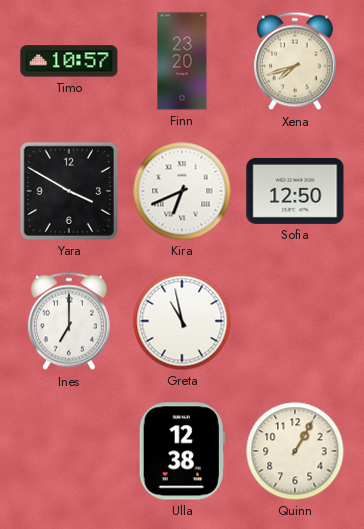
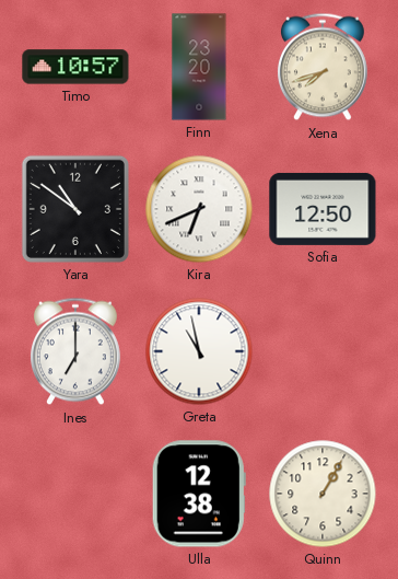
Yara: 3:50 -> 10:51 (75, 209)
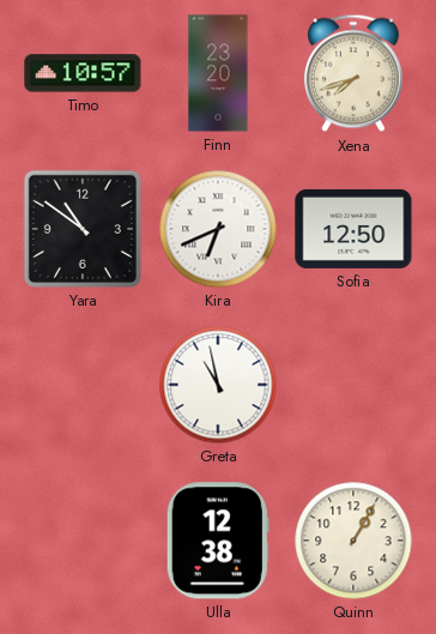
Ines: 7:00 -> none (75, 351)
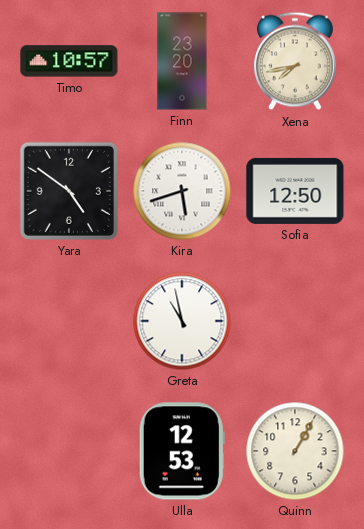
Xena: 7:42 -> 7:43 (295, 61)
Yara: 10:51 -> 4:51 (69, 191)
Kira: 6:41 -> 5:42 (182, 191)
Ulla: 12:38 -> 12:53 (182, 451)
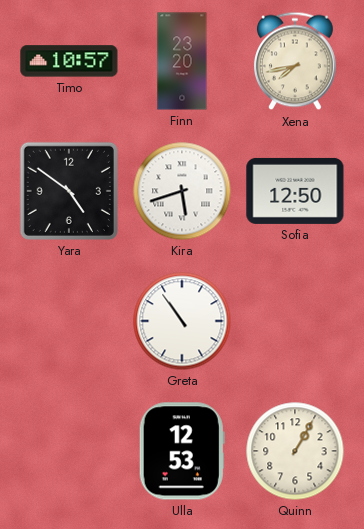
Greta: 10:58 -> 10:54 (182, 321)
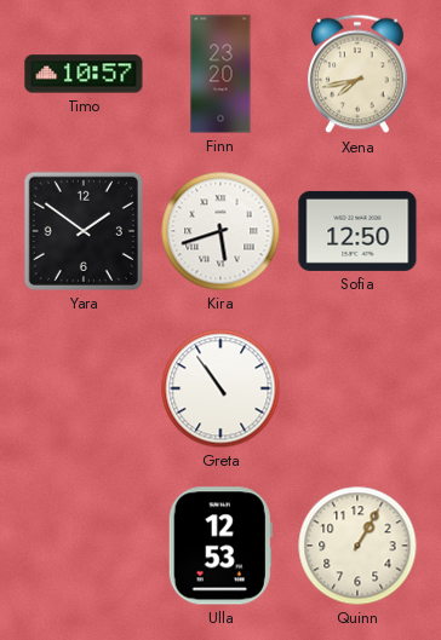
Yara: 4:51 -> 1:51 (84, 231)
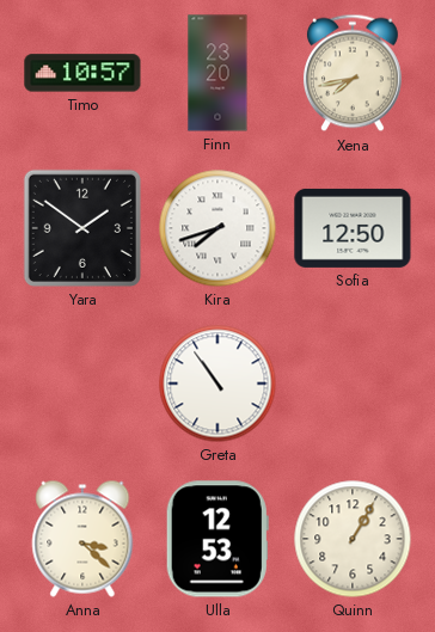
Kira: 5:42 -> 7:42 (217, 228)
Anna: none -> 3:22 (82, 539)
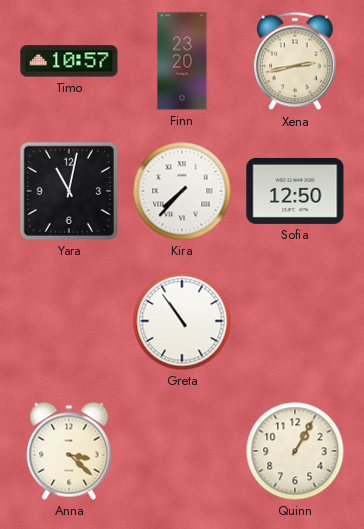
Xena: 7:43 -> 2:43 (295, 61)
Yara: 1:51 -> 11:02 (69, 191)
Kira: 7:42 -> 7:37 (182, 191)
Ulla: 12:53 -> none (217, 539)
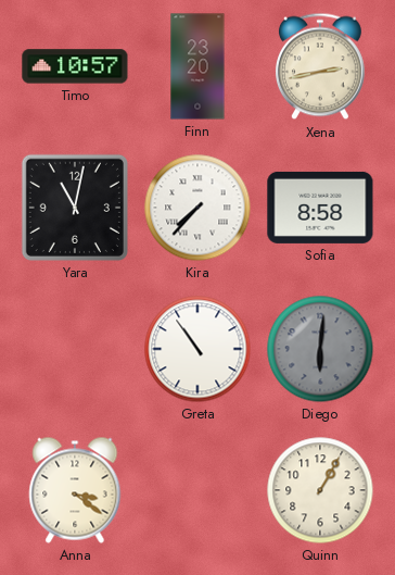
Sofia: 12:50 -> 8:58 (320, 208)
Diego: none -> 6:01 (320, 349)
Anna: 3:22 -> 3:21 (75, 490)
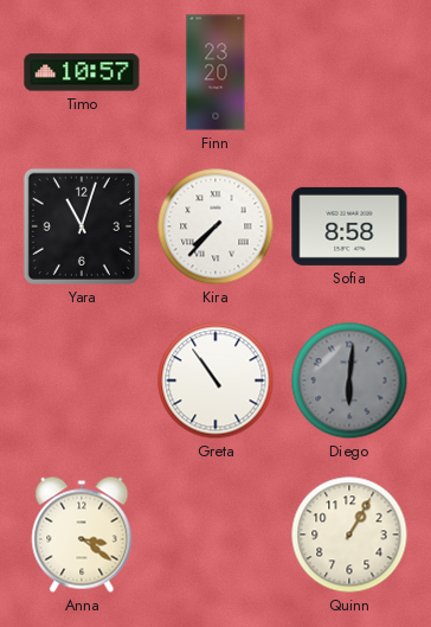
Xena: 2:43 -> none (320, 66)
Yara: 11:02 -> 11:03 (82, 226)
